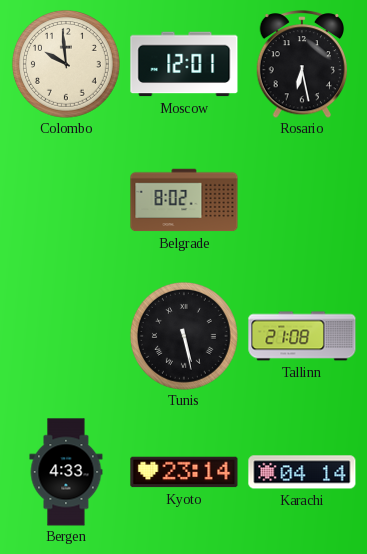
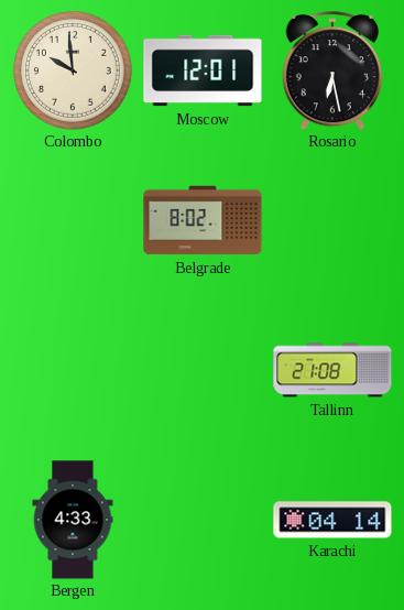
Tunis: 5:28 -> none (184, 336)
Kyoto: 23:14 -> none (184, 472)
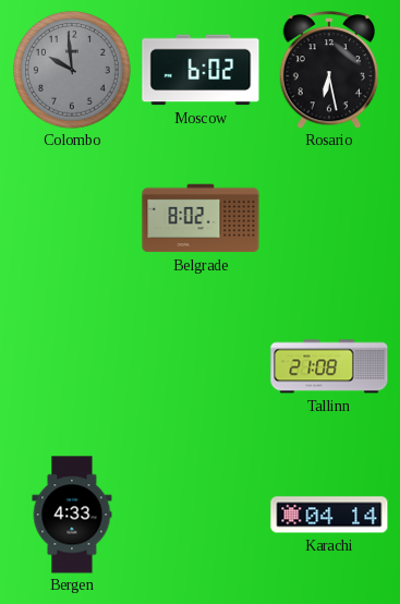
Colombo dial: cream -> grey (72, 70)
Moscow: 12:01 -> 6:02 (201, 70)
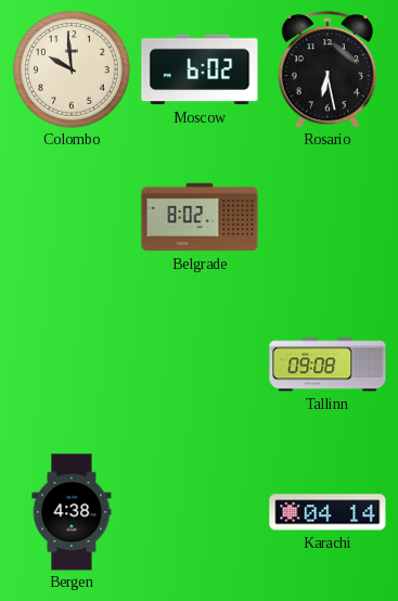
Colombo dial: grey -> cream (72, 69)
Tallinn: 21:08 -> 09:08 (328, 365)
Bergen: 4:33 -> 4:38 (72, 512)
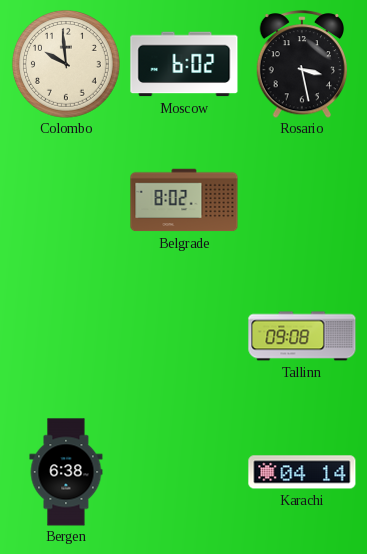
Rosario: 6:28 -> 3:28 (302, 64)
Bergen: 4:38 -> 6:38 (66, 472)
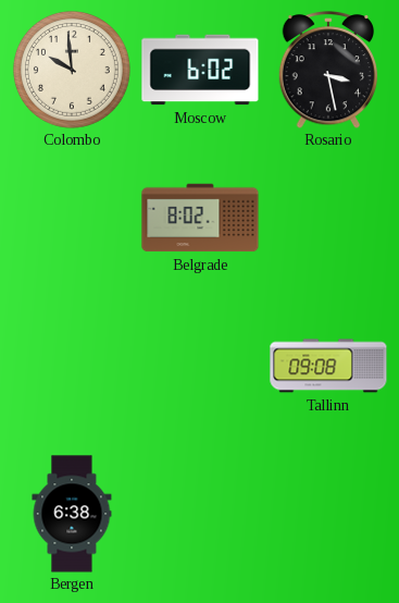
Karachi: 04:14 -> none (302, 472)
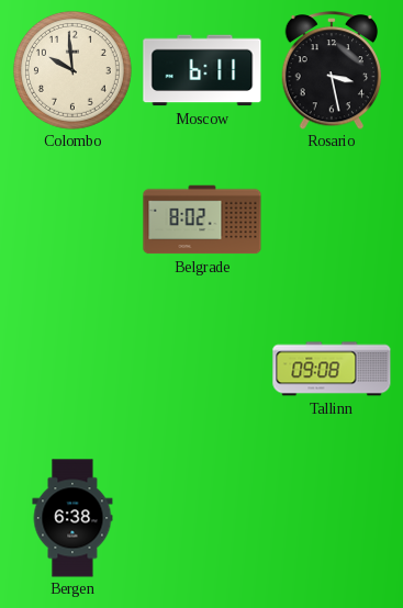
Moscow: 6:02 -> 6:11 (202, 70)
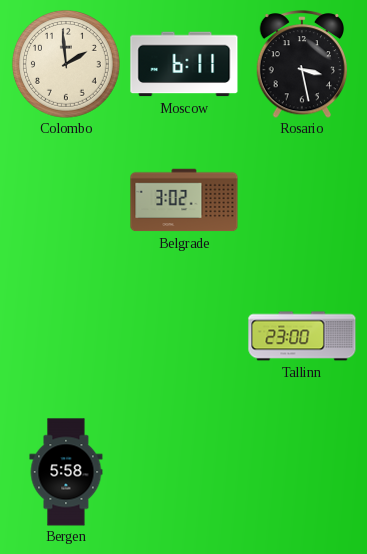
Colombo: 9:59 -> 1:59 (66, 64)
Belgrade: 8:02 -> 3:02 (184, 200)
Tallinn: 09:08 -> 23:00 (302, 336)
Bergen: 6:38 -> 5:58 (66, 472)
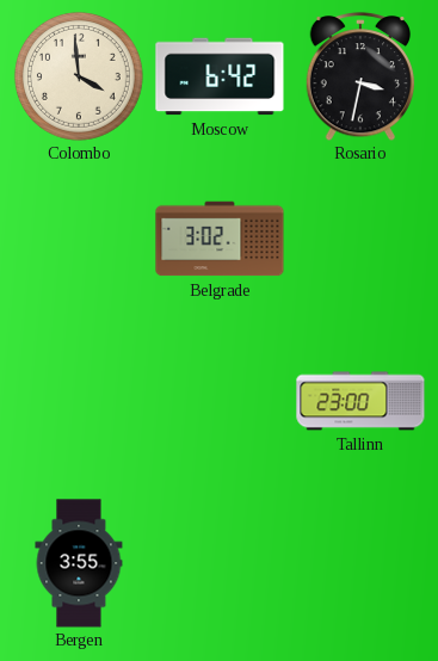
Colombo: 1:59 -> 3:59 (79, 76)
Moscow: 6:11 -> 6:42 (220, 76)
Rosario: 3:28 -> 3:32 (360, 76)
Bergen: 5:58 -> 3:55 (79, 563)
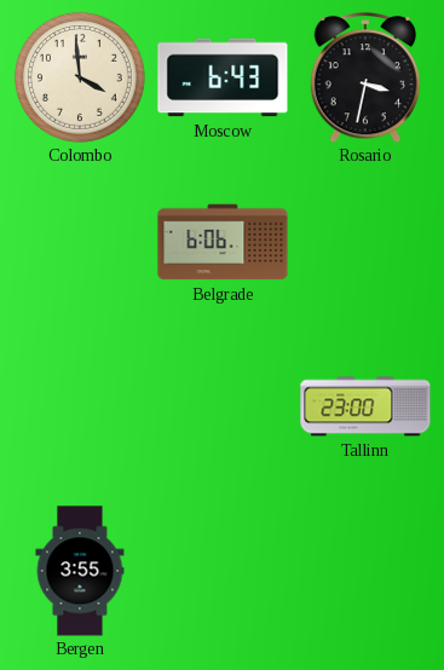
Moscow: 6:42 -> 6:43 (223, 77)
Belgrade: 3:02 -> 6:06 (223, 242)
